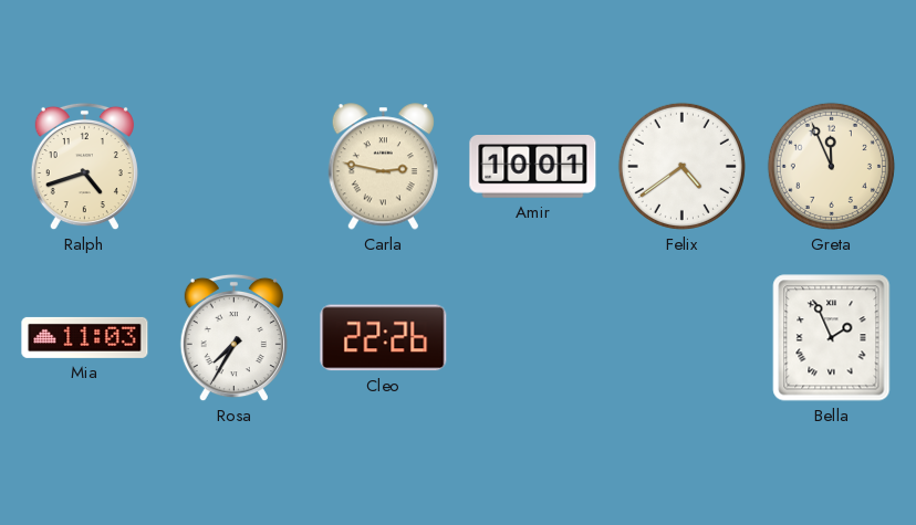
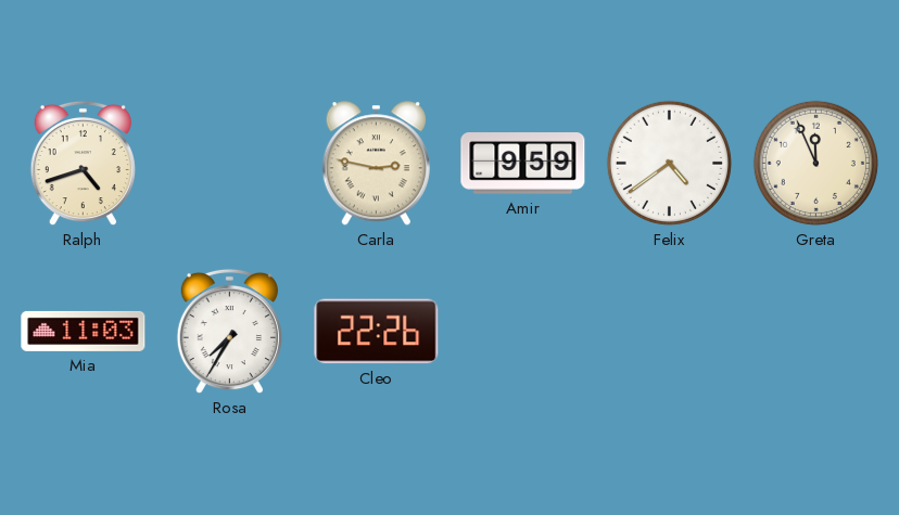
Amir: 10:01 -> 9:59 (523, 164)
Bella: 1:56 -> none (832, 338)
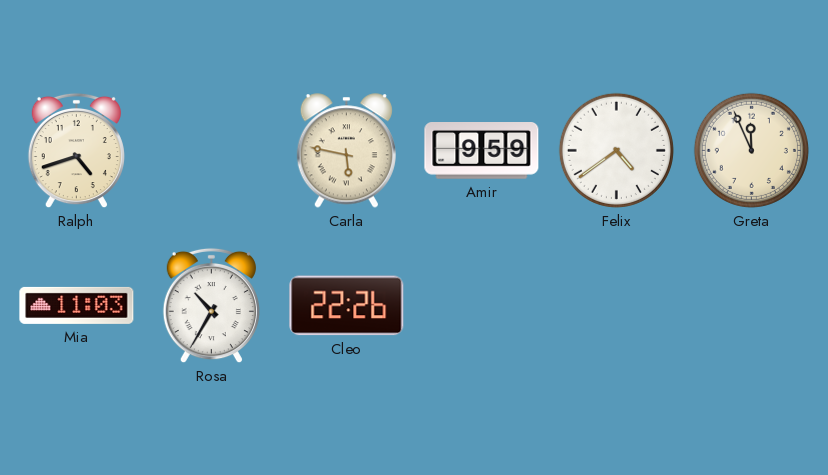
Carla: 2:47 -> 5:47 (346, 151)
Rosa: 7:35 -> 10:35 (211, 306)
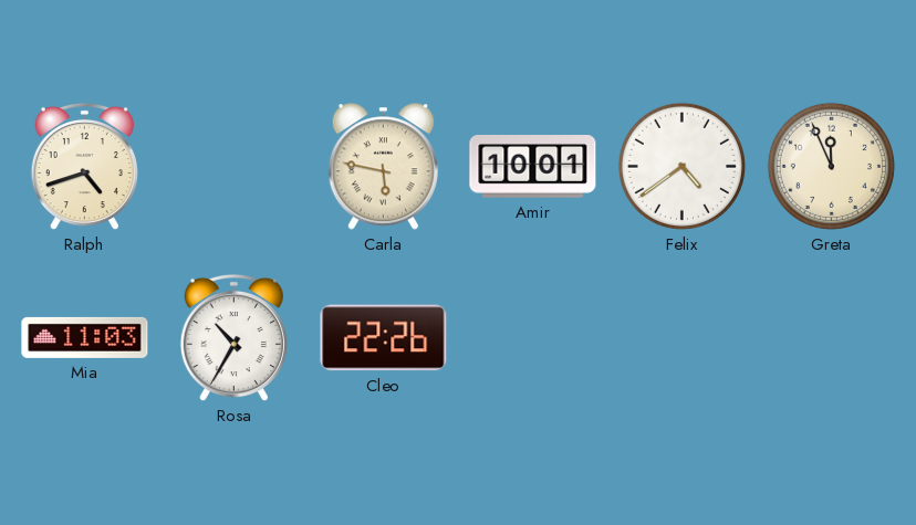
Amir: 9:59 -> 10:01 (533, 167)
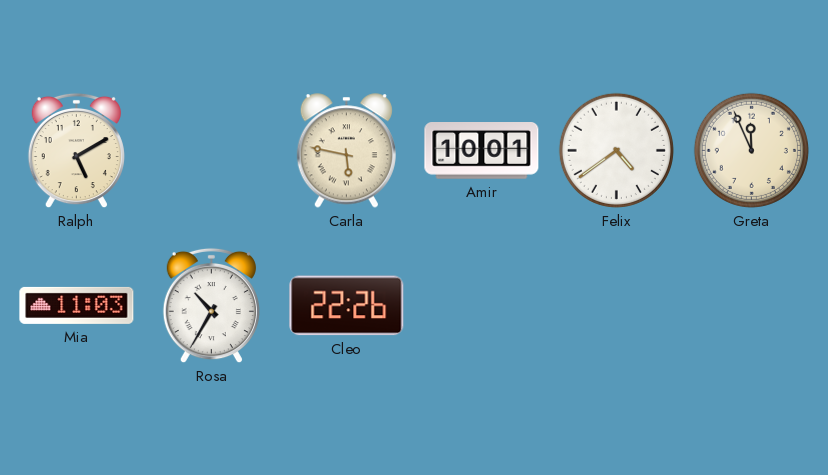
Ralph: 4:42 -> 5:10 (76, 151)
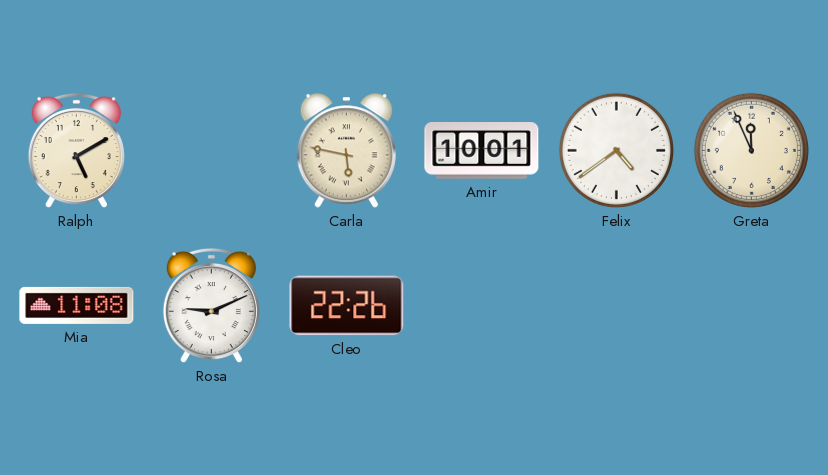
Mia: 11:03 -> 11:08 (77, 305)
Rosa: 10:35 -> 9:11 (211, 306)
